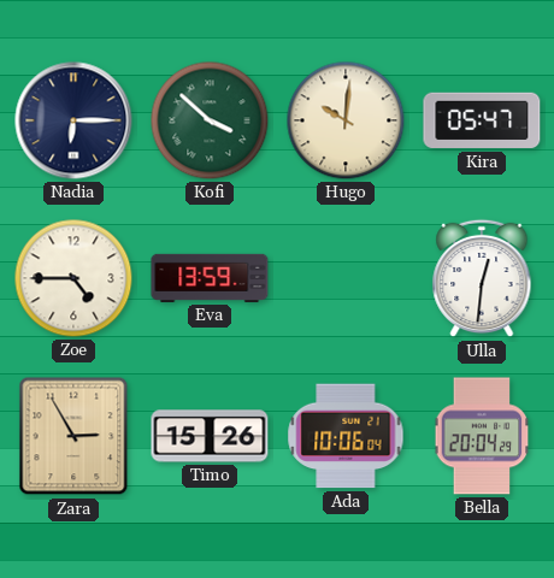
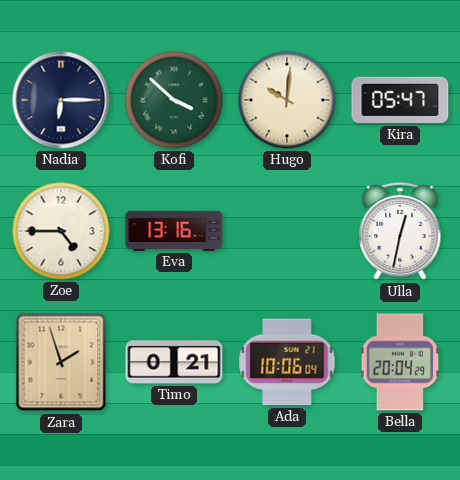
Eva: 13:59 -> 13:16 (174, 231)
Ulla: 12:31 -> 12:32 (400, 231)
Zara: 2:55 -> 1:57 (61, 362)
Timo: 15:26 -> 0:21 (174, 362)
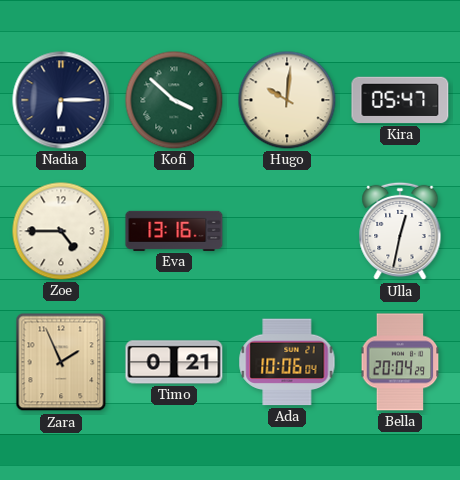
Zara: 1:57 -> 1:56 (61, 362)
